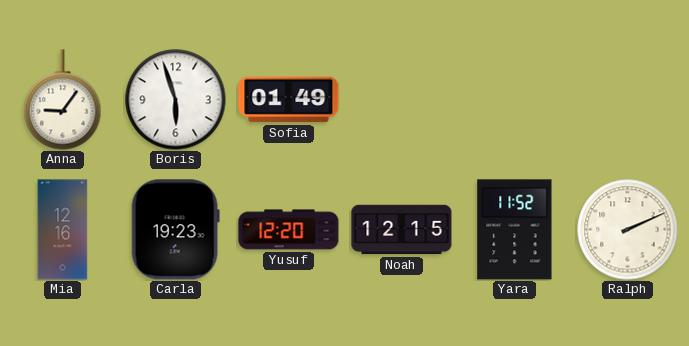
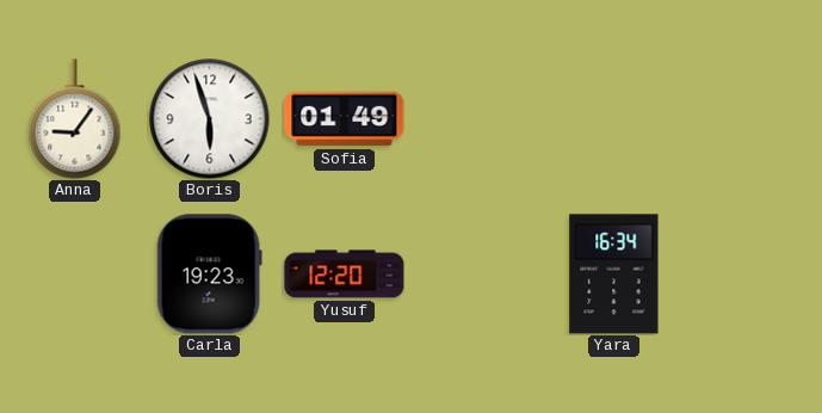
Mia: 12:16 -> none (63, 230)
Noah: 12:15 -> none (402, 230)
Yara: 11:52 -> 16:34 (614, 275)
Ralph: 2:11 -> none (628, 230)
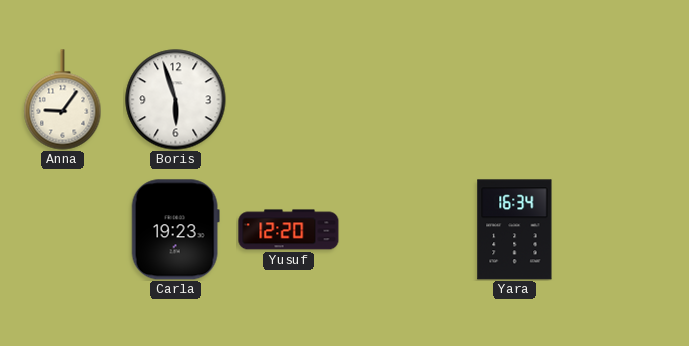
Sofia: 01:49 -> none (345, 119)
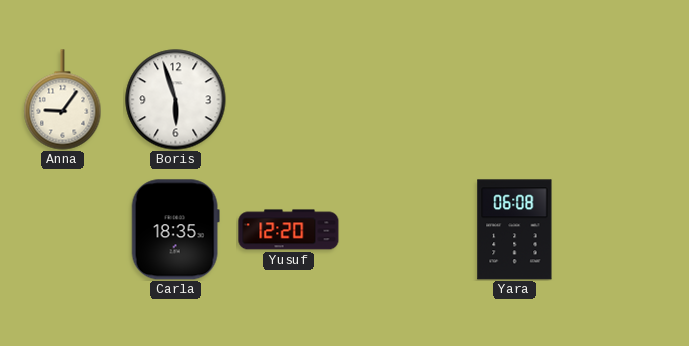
Carla: 19:23 -> 18:35 (175, 230)
Yara: 16:34 -> 06:08 (515, 230)
